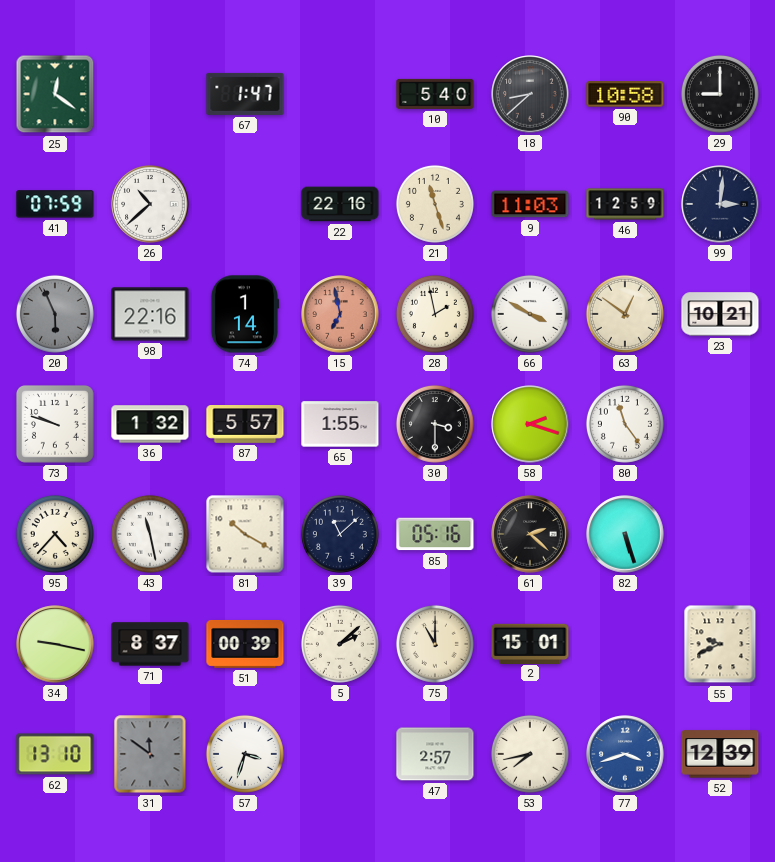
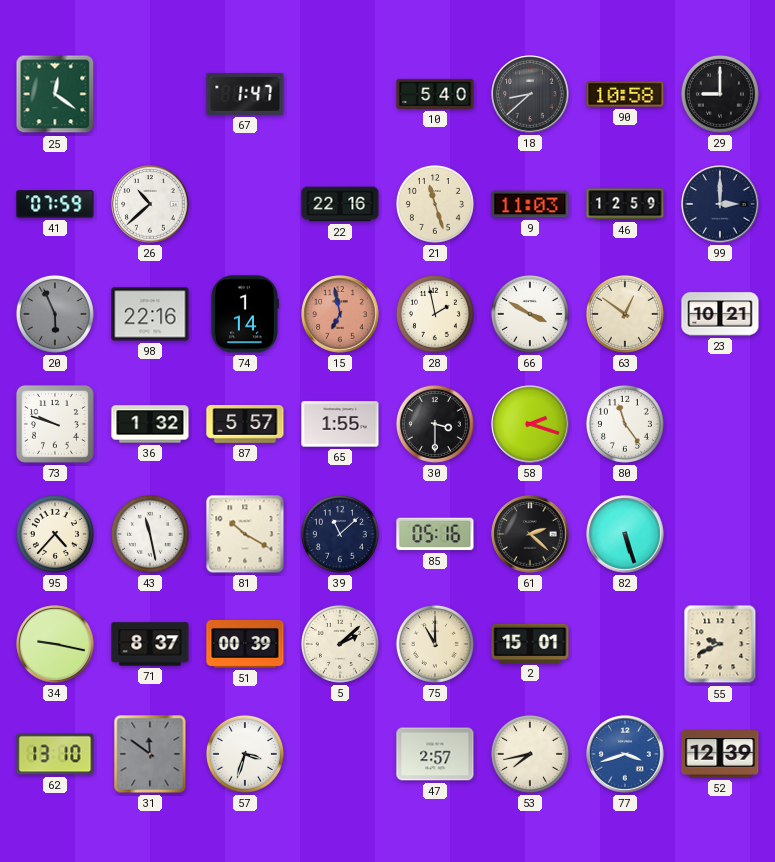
99: 3:01 -> 3:00 (720, 204)
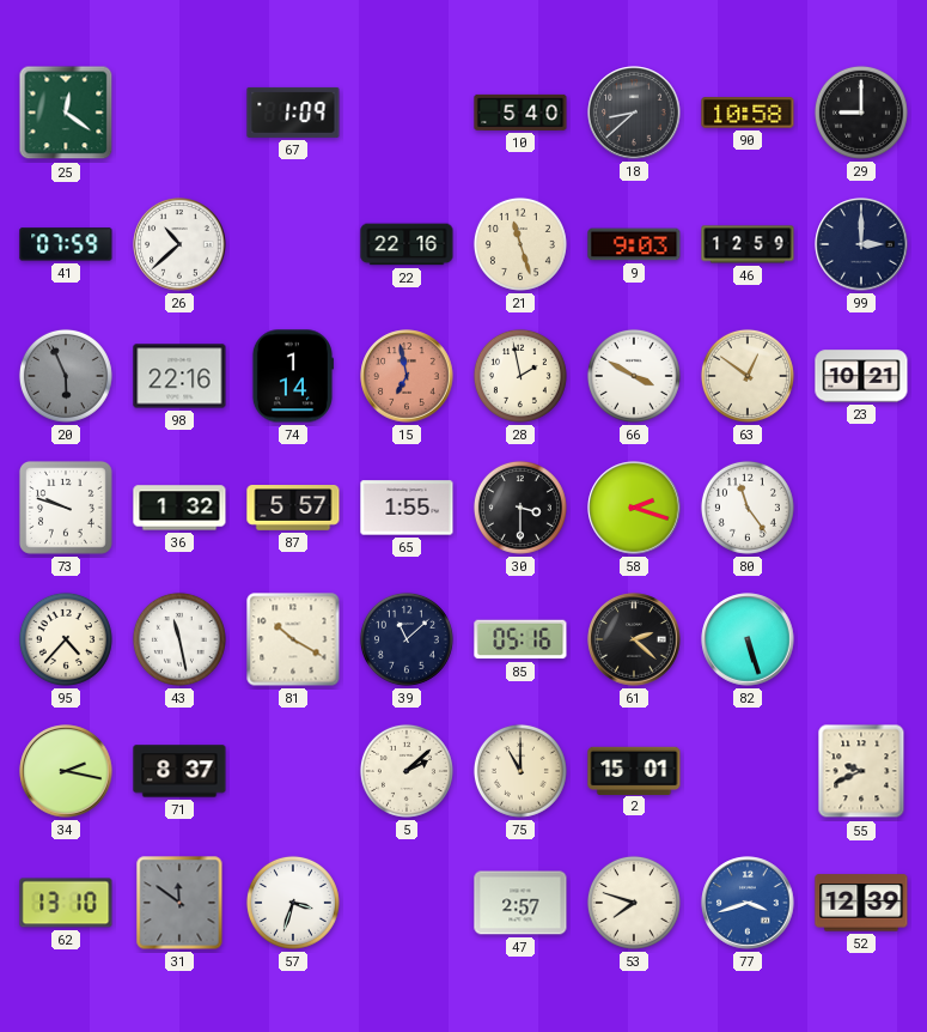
67: 1:47 -> 1:09 (293, 113)
9: 11:03 -> 9:03 (634, 244)
34: 9:17 -> 2:17 (66, 771)
51: 00:39 -> none (245, 644)
53: 7:43 -> 7:48 (634, 903)
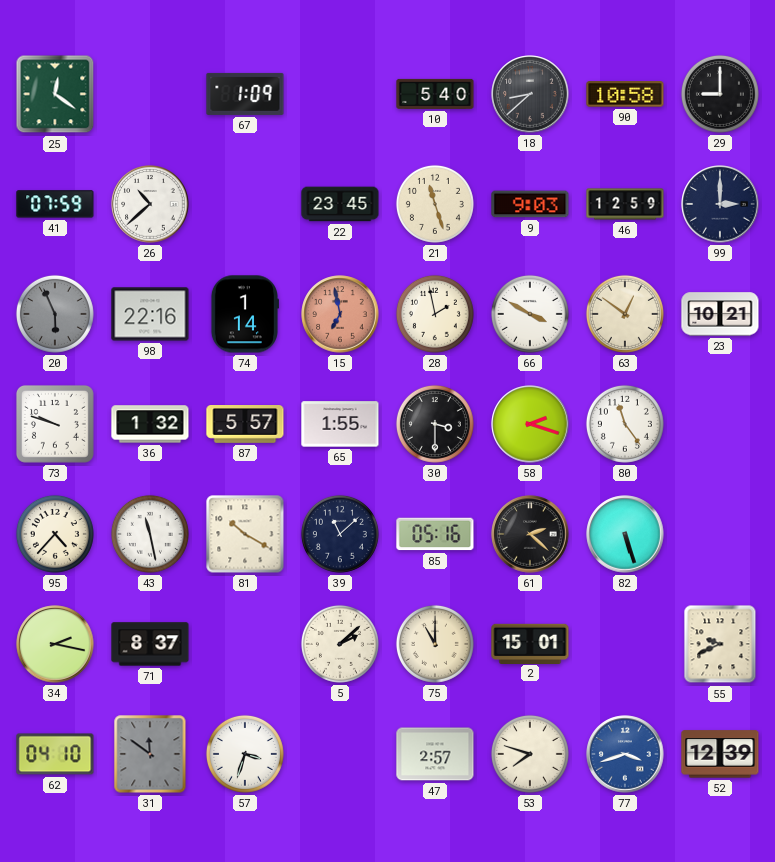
22: 22:16 -> 23:45 (340, 204)
62: 13:10 -> 04:10 (55, 754)
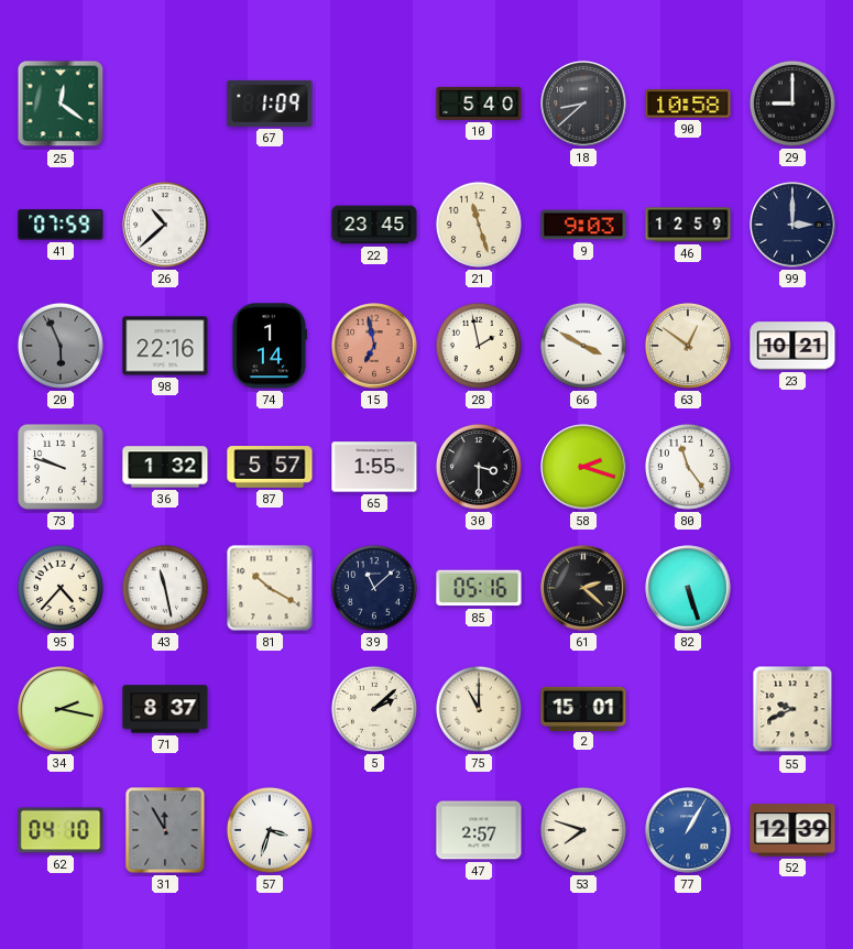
31: 11:51 -> 11:55 (165, 830)
77: 3:42 -> 1:05 (688, 830)
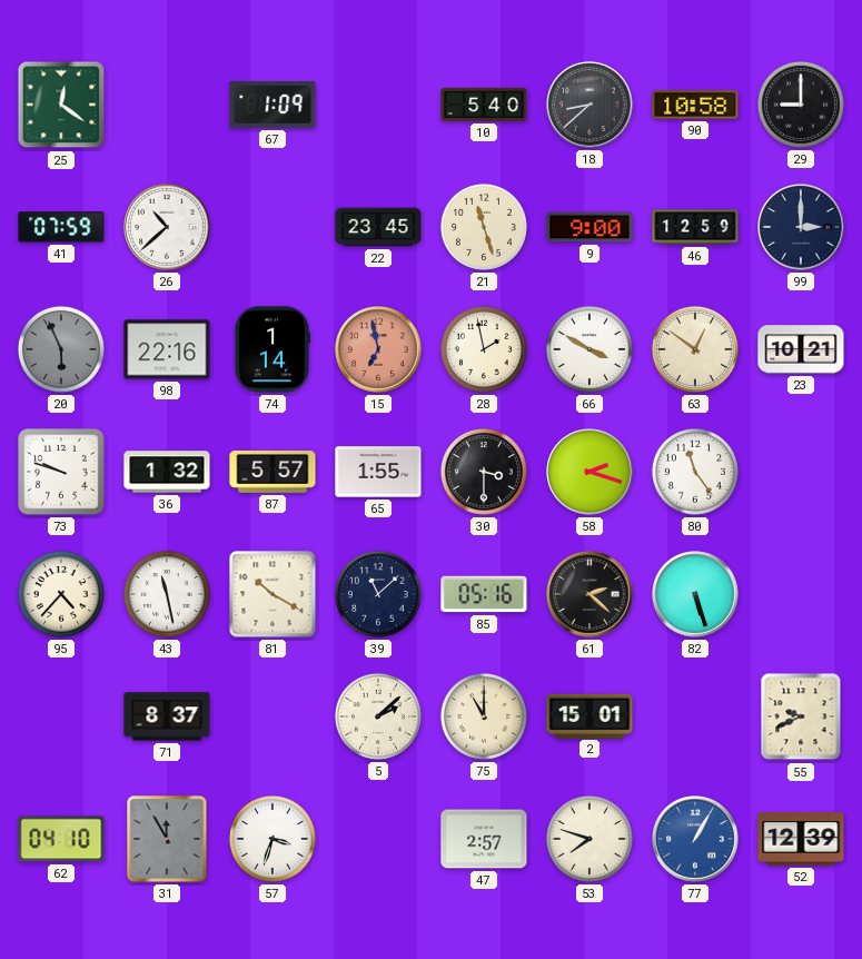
9: 9:03 -> 9:00 (589, 227)
34: 2:17 -> none (61, 709)
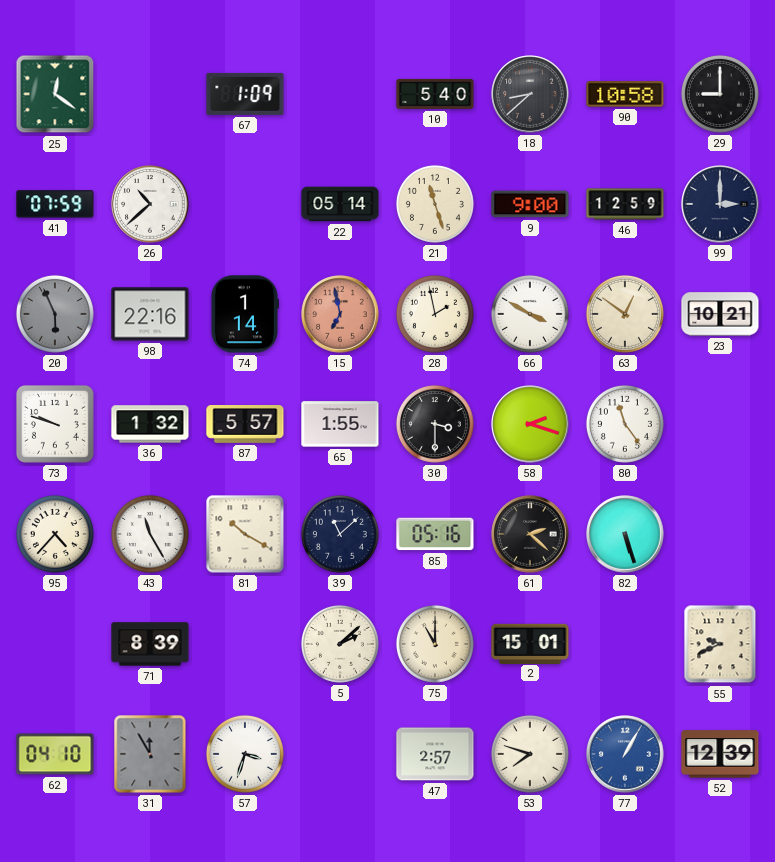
22: 23:45 -> 05:14 (340, 204)
43: 11:28 -> 11:25 (150, 534)
71: 8:37 -> 8:39 (150, 644)
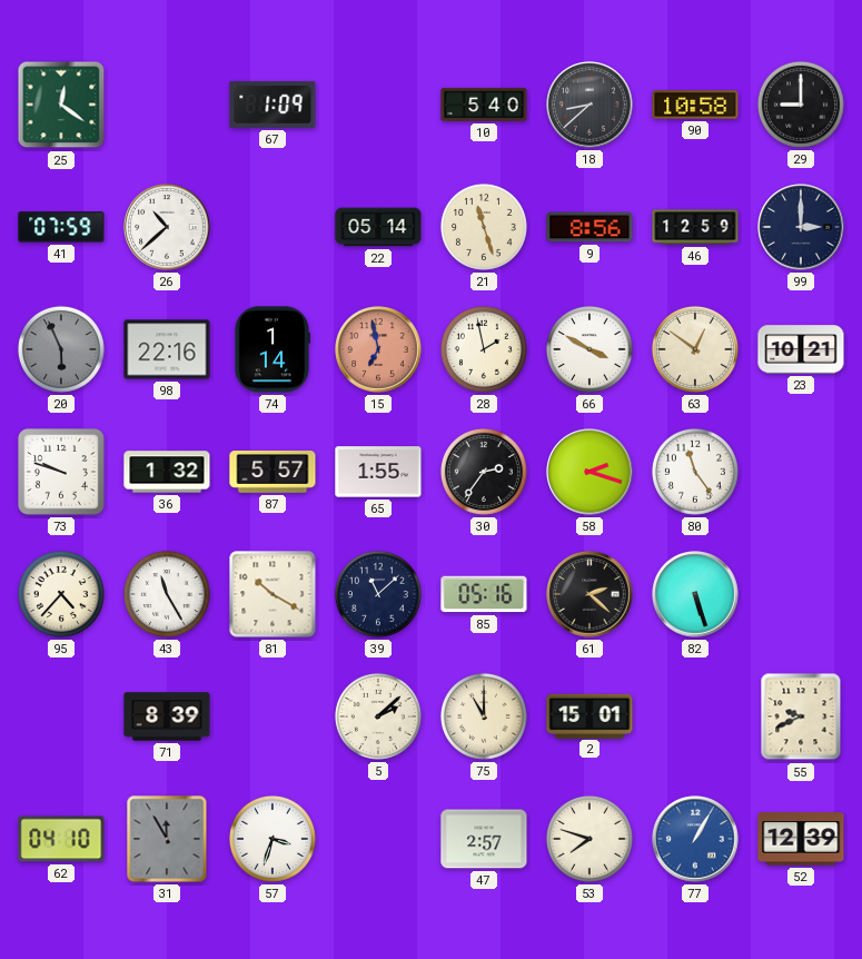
9: 9:00 -> 8:56 (589, 227)
30: 3:30 -> 2:36 (484, 472)
